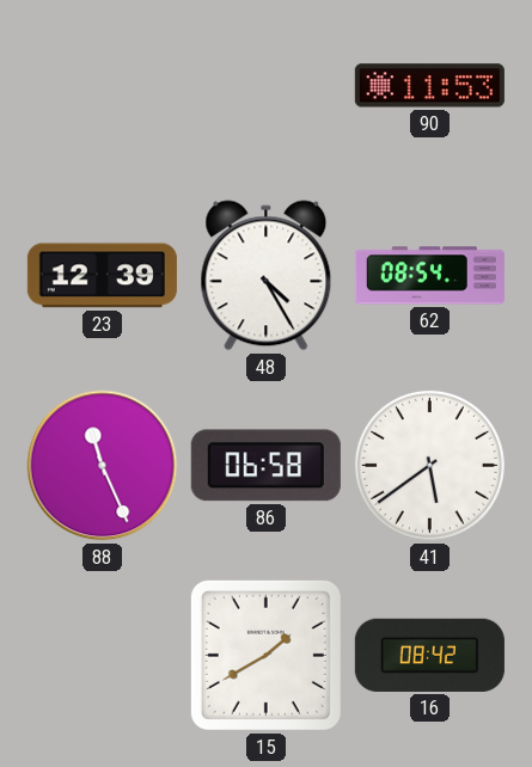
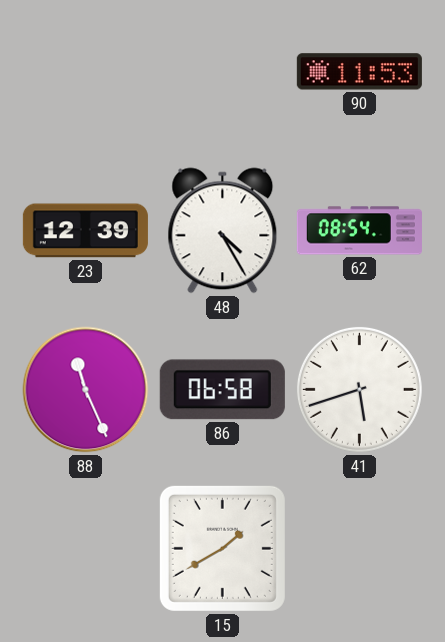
41: 5:39 -> 5:42 (359, 389)
16: 08:42 -> none (429, 655)
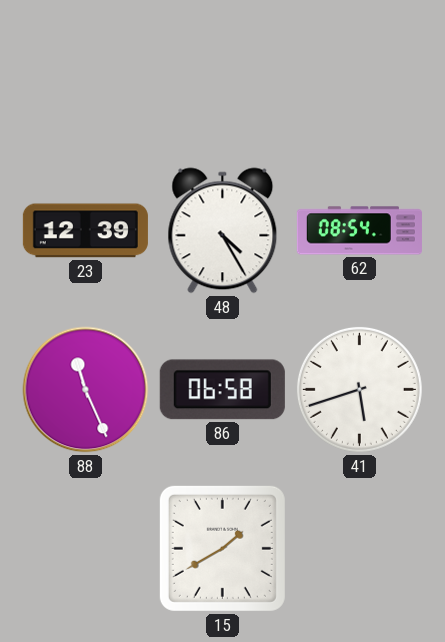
90: 11:53 -> none (359, 72)
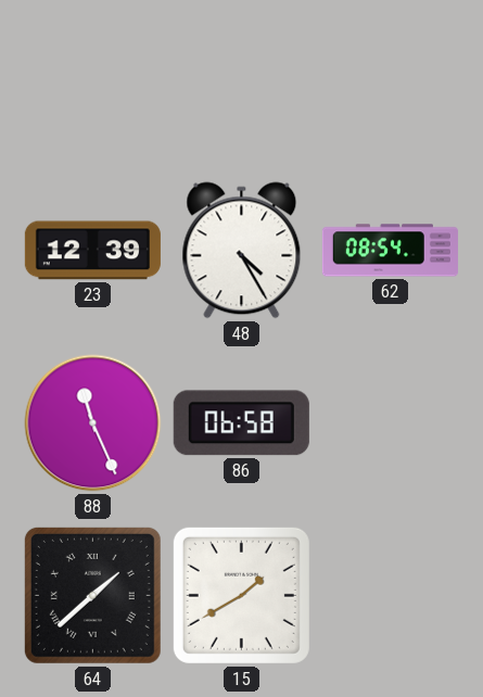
41: 5:42 -> none (359, 389)
64: none -> 1:38 (92, 595)
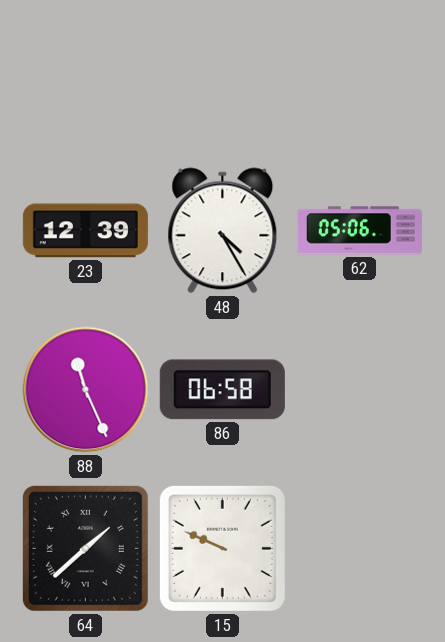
62: 08:54 -> 05:06 (359, 231)
15: 1:40 -> 9:49 (222, 548)
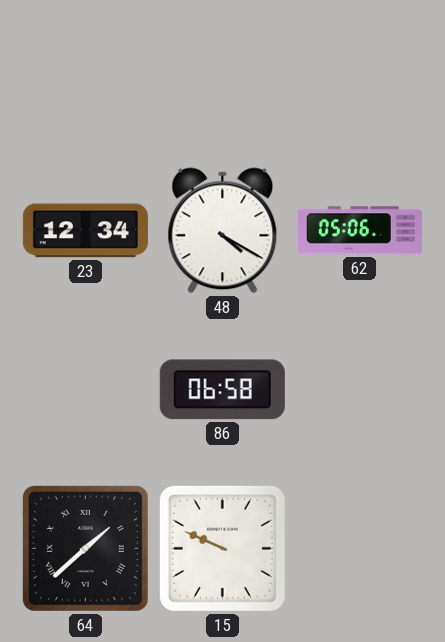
23: 12:39 -> 12:34 (85, 231)
48: 4:25 -> 4:20 (223, 231)
88: 11:26 -> none (86, 390)
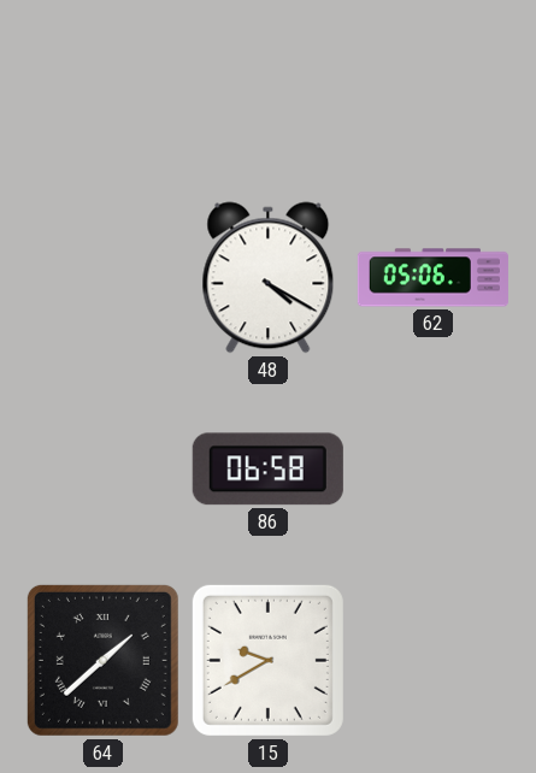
23: 12:34 -> none (85, 231)
15: 9:49 -> 9:40 (267, 660)
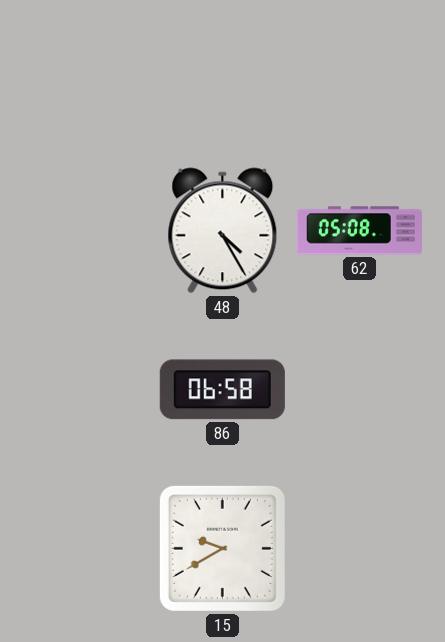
48: 4:20 -> 4:25 (223, 231)
62: 05:06 -> 05:08 (359, 231)
64: 1:38 -> none (102, 660)
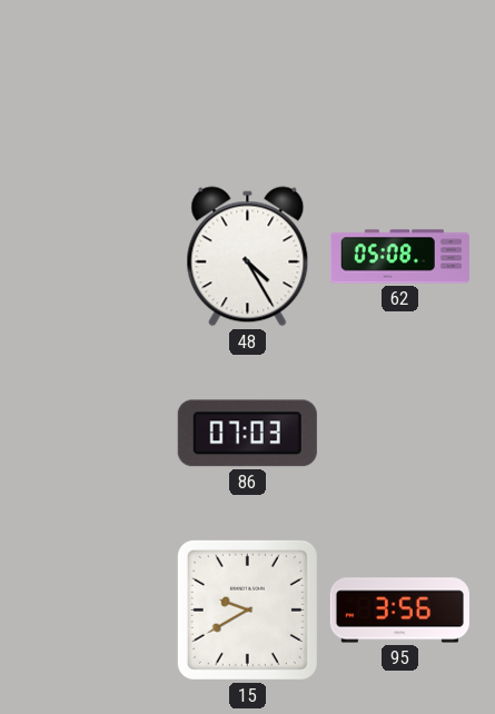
86: 06:58 -> 07:03 (247, 434)
95: none -> 3:56 (399, 611)
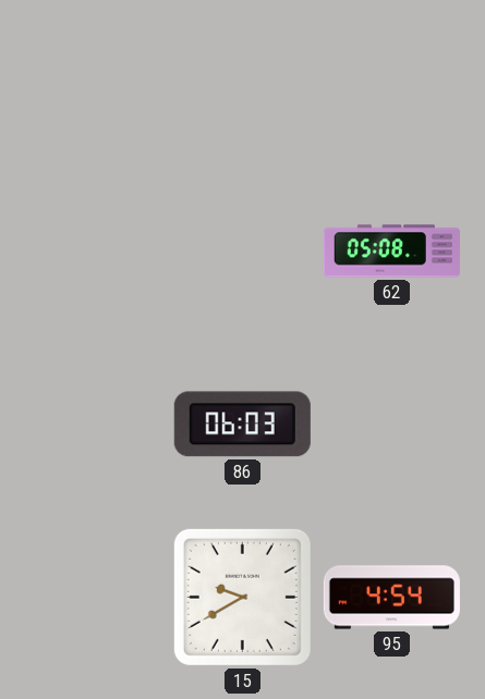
48: 4:25 -> none (248, 257)
86: 07:03 -> 06:03 (242, 425)
95: 3:56 -> 4:54 (391, 598)
